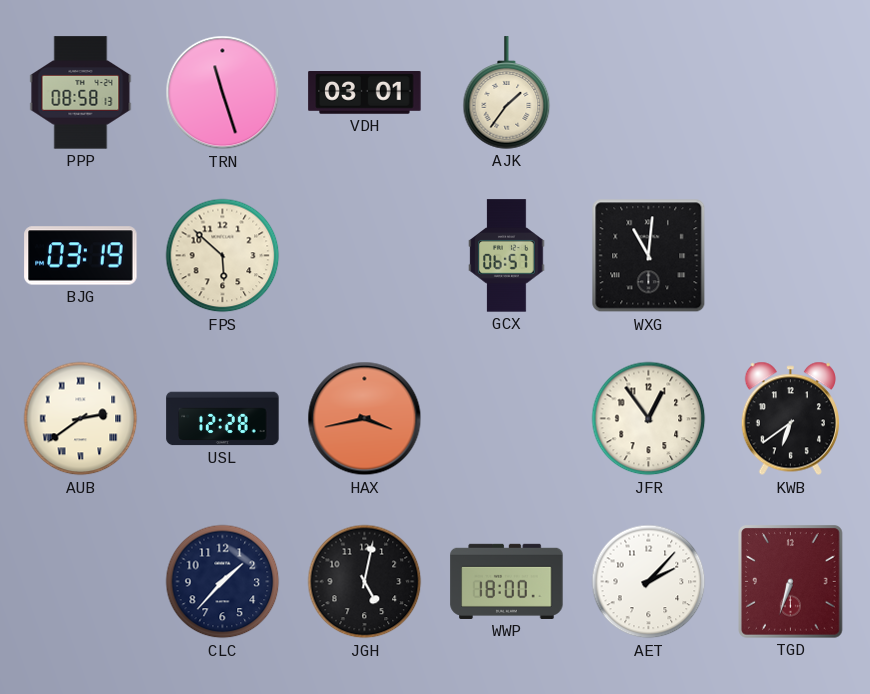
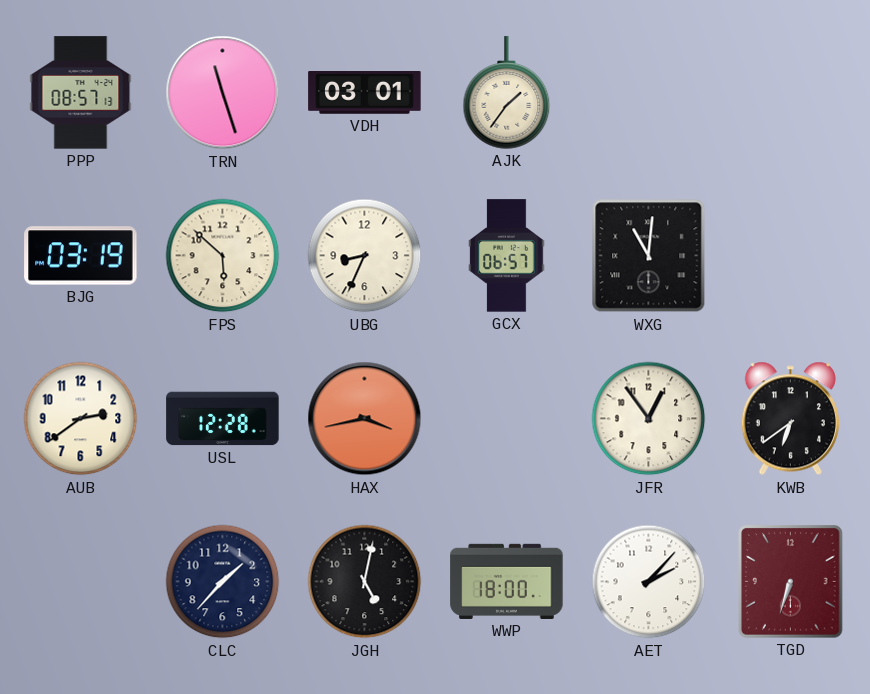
PPP: 08:58 -> 08:57 (81, 93)
UBG: none -> 8:34 (365, 256)
AUB numerals: Roman -> Arabic (81, 419)
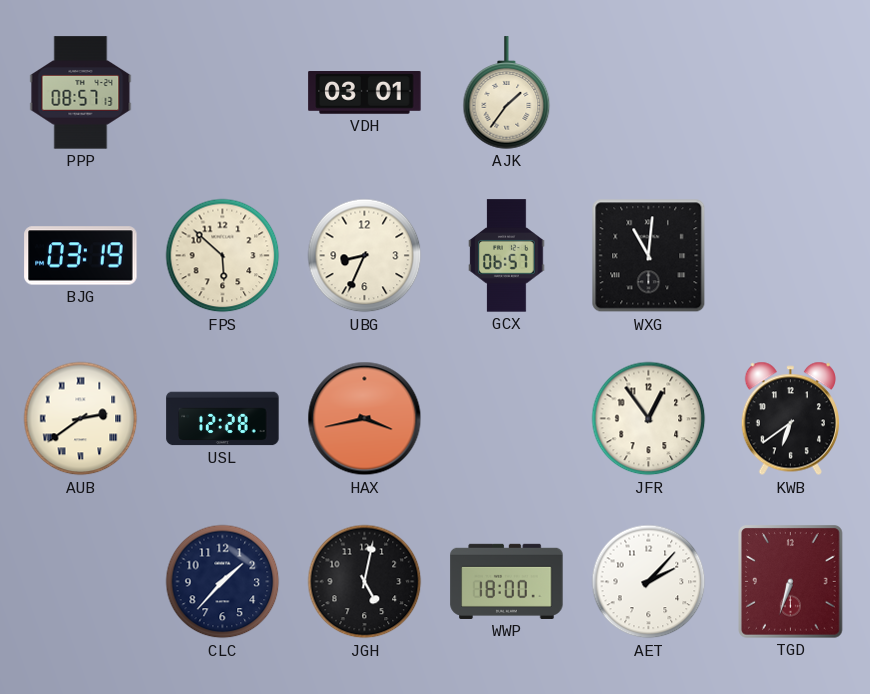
TRN: 11:27 -> none (223, 93)
AUB numerals: Arabic -> Roman (81, 419)
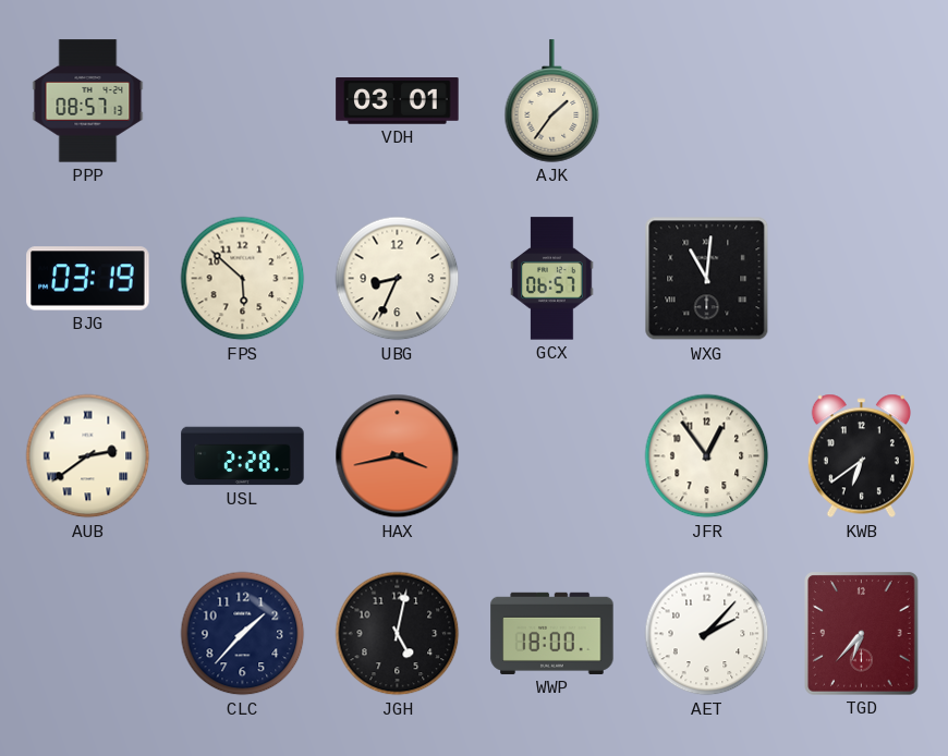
USL: 12:28 -> 2:28 (243, 456)
TGD: 6:33 -> 6:37 (862, 634)
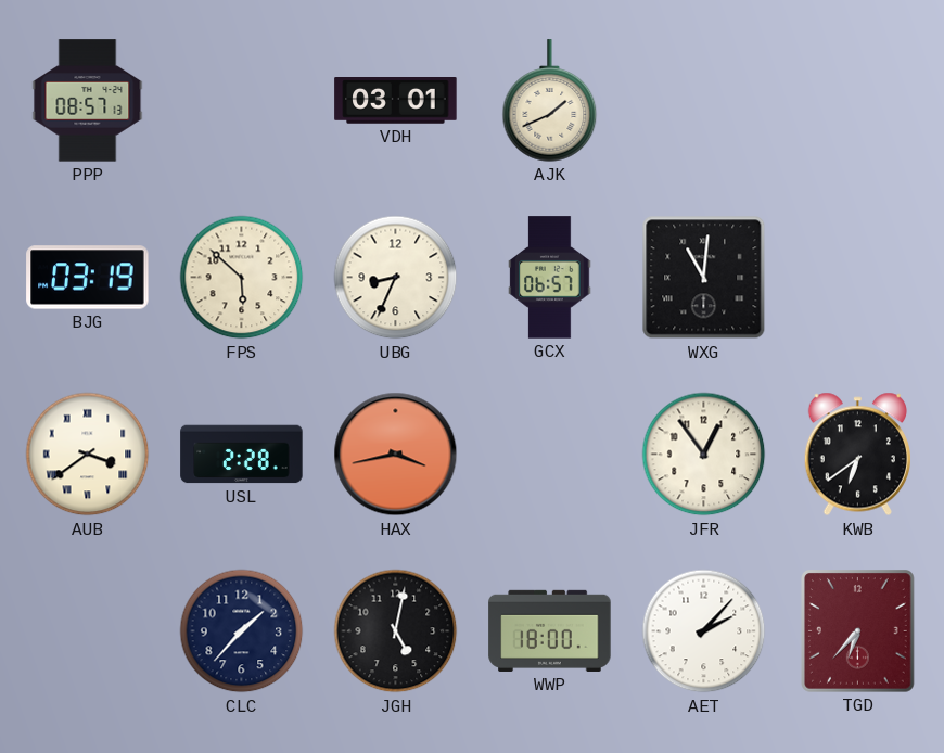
AJK: 1:36 -> 1:41 (550, 101)
AUB: 2:39 -> 3:39 (88, 455)
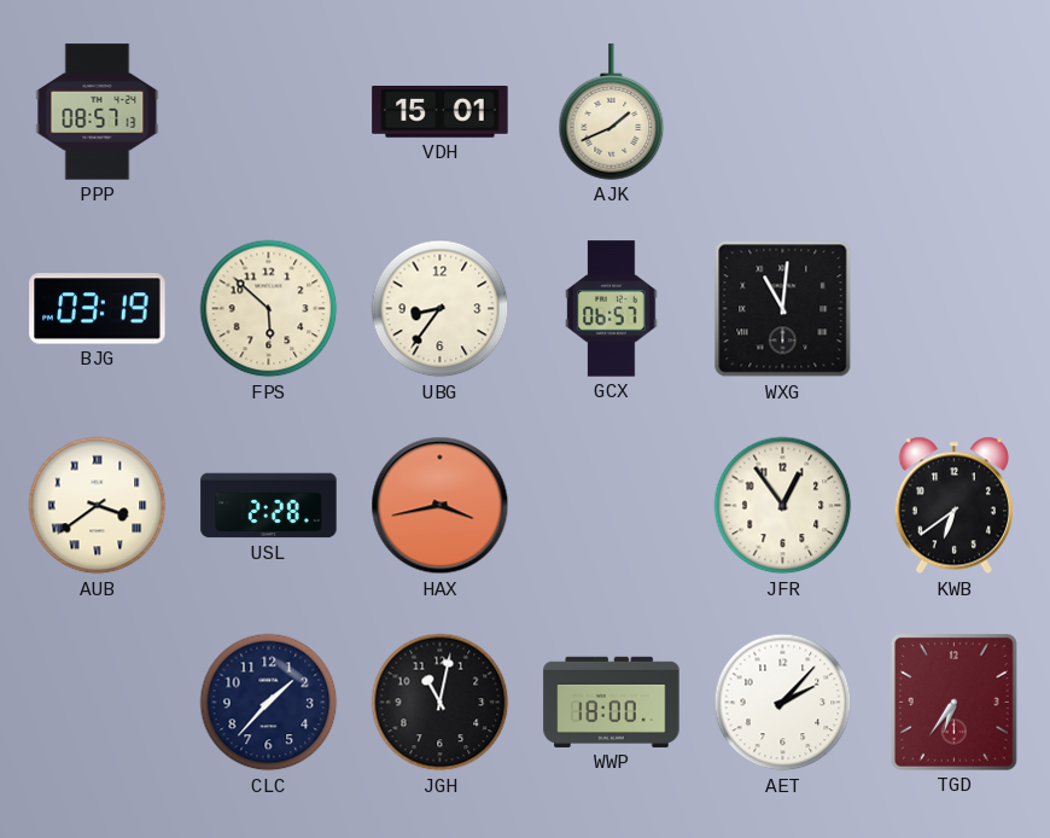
VDH: 03:01 -> 15:01 (441, 112)
UBG: 8:34 -> 8:36 (441, 309)
JGH: 5:02 -> 11:02 (441, 703)
TGD: 6:37 -> 6:36 (955, 703)
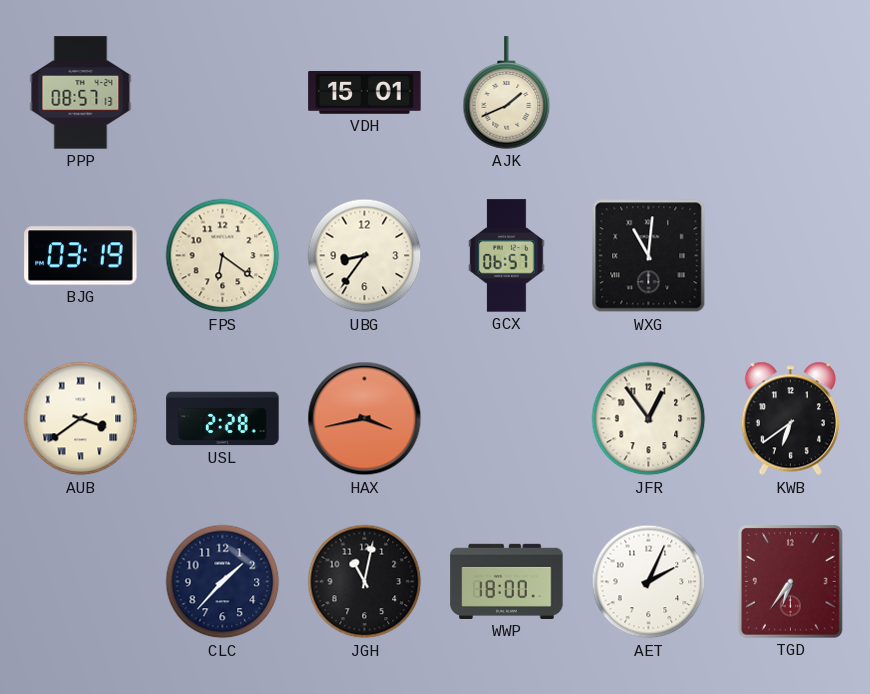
FPS: 5:52 -> 6:21 (223, 256)
AET: 2:07 -> 2:04 (649, 582)
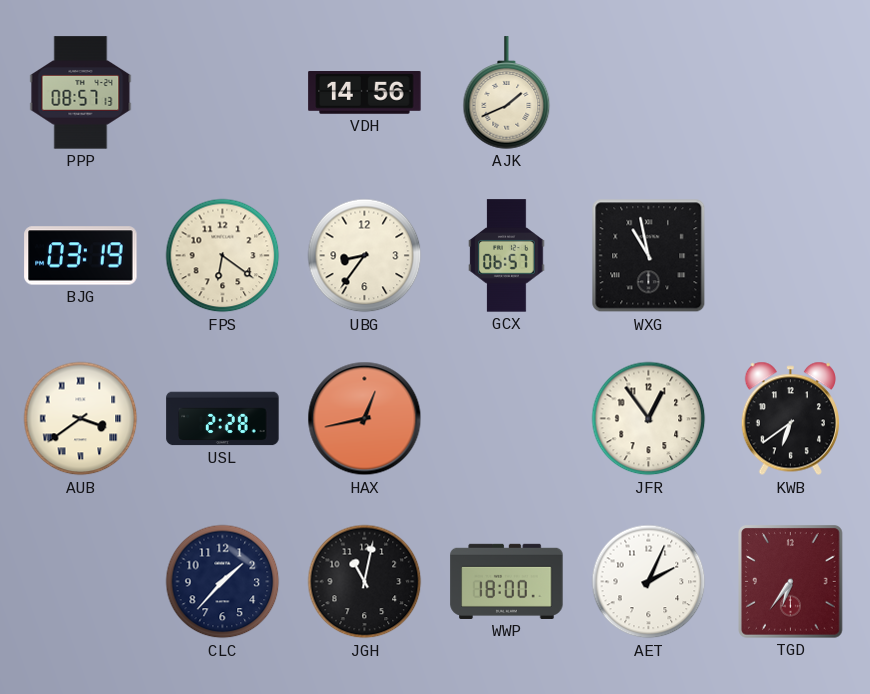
VDH: 15:01 -> 14:56 (365, 93)
WXG: 11:01 -> 10:58 (649, 256)
HAX: 3:43 -> 12:43 (365, 419)
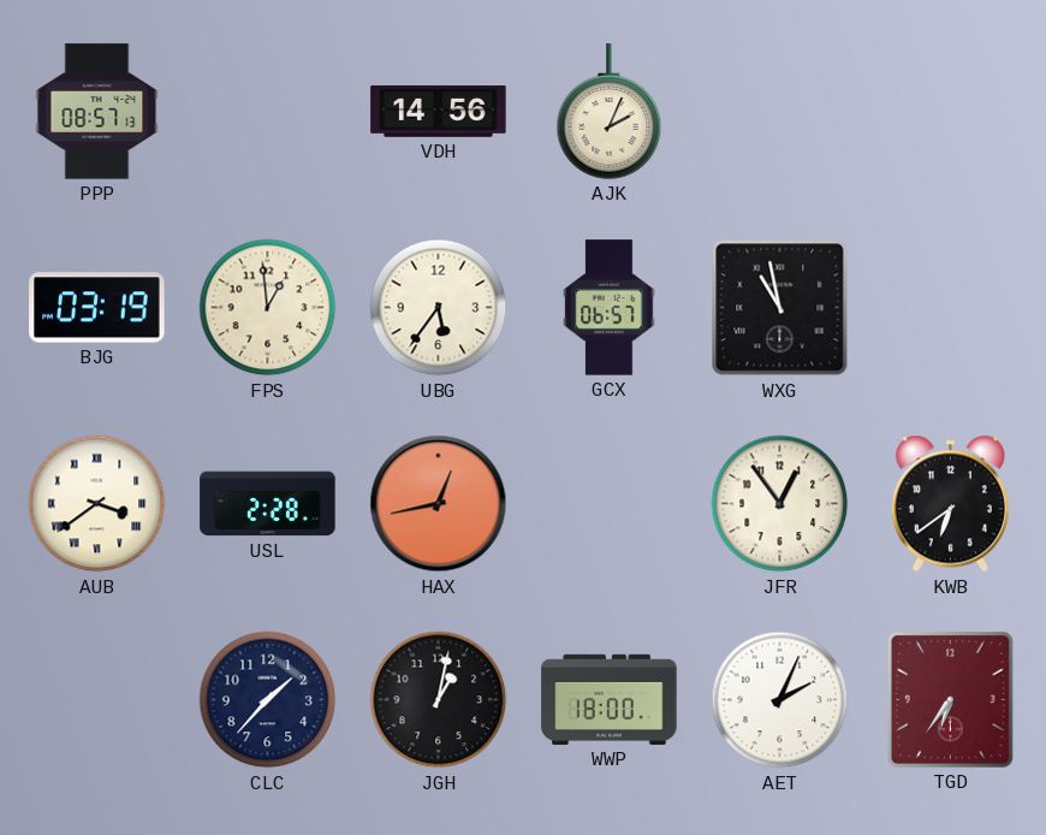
AJK: 1:41 -> 2:04 (610, 112)
FPS: 6:21 -> 12:59 (268, 308)
UBG: 8:36 -> 5:36 (439, 308)
JGH: 11:02 -> 1:02 (439, 700)
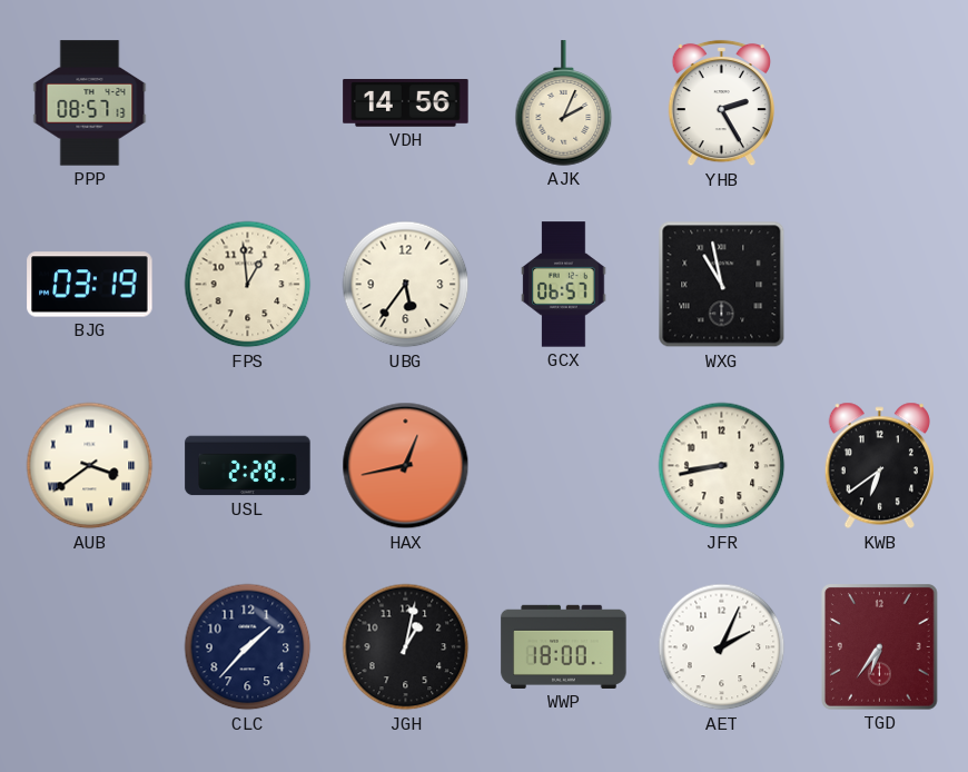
YHB: none -> 2:25 (721, 103)
JFR: 12:54 -> 8:43 (722, 466)
